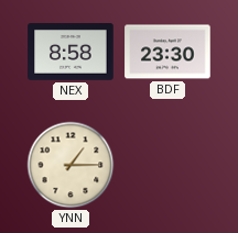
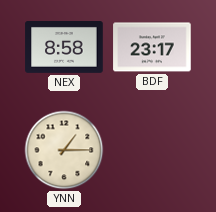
BDF: 23:30 -> 23:17 (152, 47)
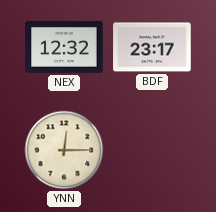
NEX: 8:58 -> 12:32 (64, 48)
YNN: 1:15 -> 12:15 (64, 150)
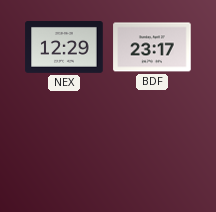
NEX: 12:32 -> 12:29 (64, 48)
YNN: 12:15 -> none (64, 150)
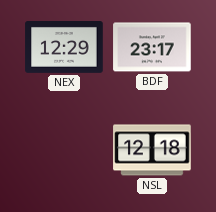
NSL: none -> 12:18 (152, 150)
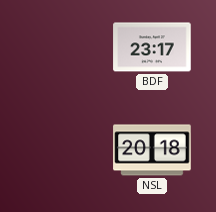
NEX: 12:29 -> none (64, 48)
NSL: 12:18 -> 20:18 (152, 150)
